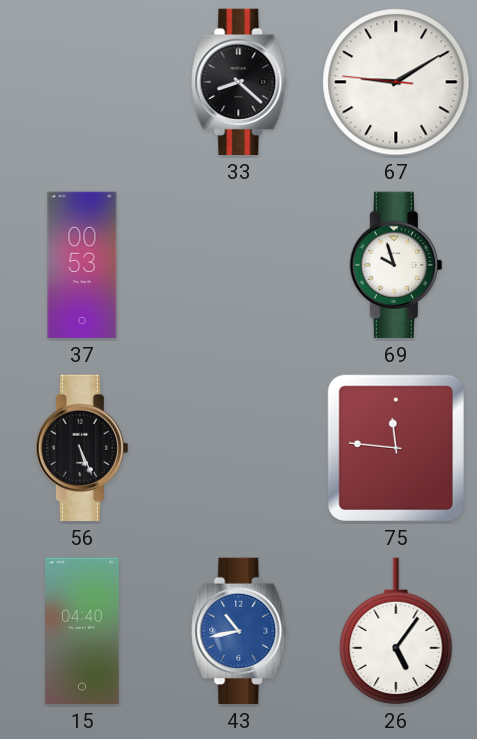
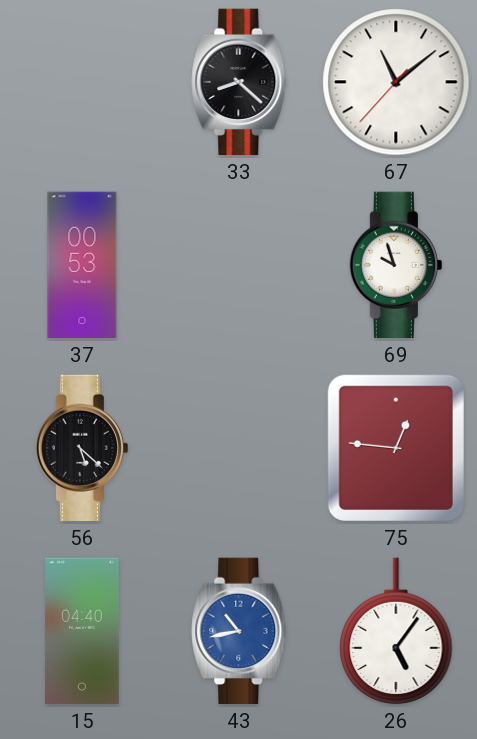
67: 9:09 -> 11:08 (396, 82)
56: 5:26 -> 5:22 (82, 448)
75: 11:46 -> 12:46 (396, 448)
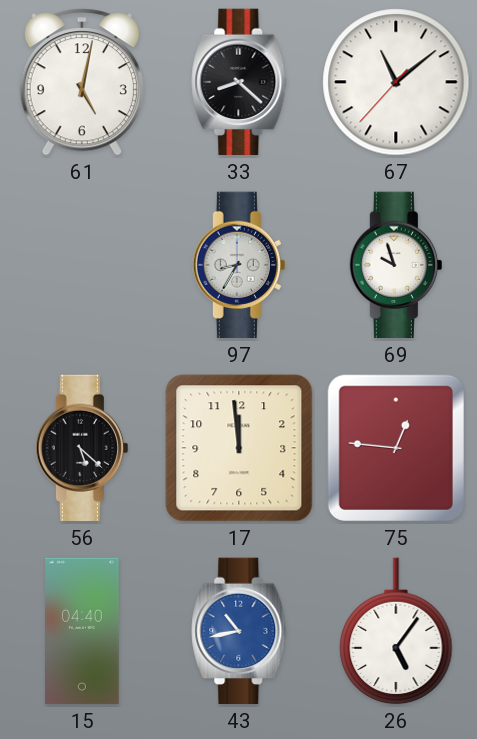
61: none -> 5:02 (82, 82)
37: 00:53 -> none (82, 265)
97: none -> 8:35 (239, 265)
17: none -> 11:59 (239, 448)
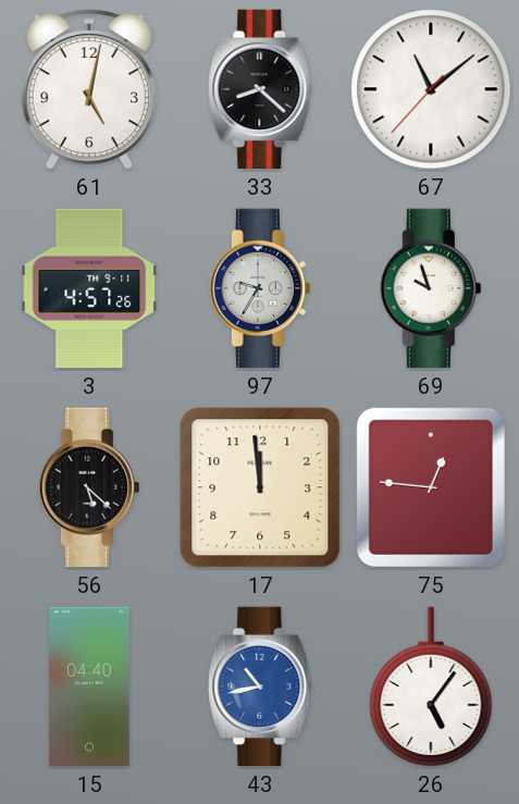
3: none -> 4:57 (89, 288)
97: 8:35 -> 9:35 (260, 288)
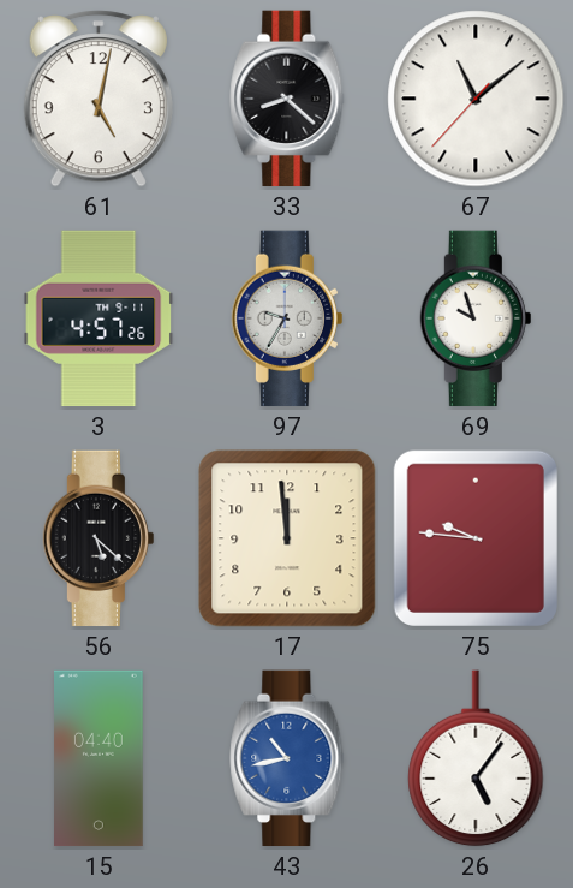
75: 12:46 -> 9:46 (476, 538)
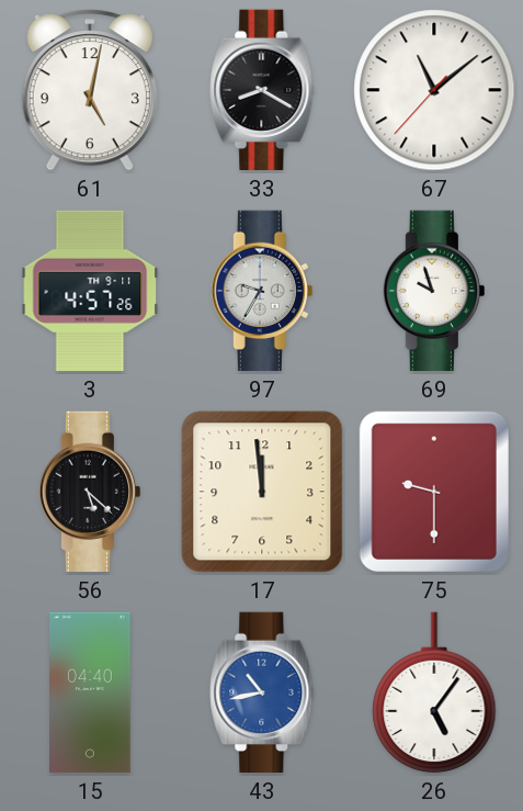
33: 8:22 -> 8:20 (262, 90)
75: 9:46 -> 9:30 (434, 492)
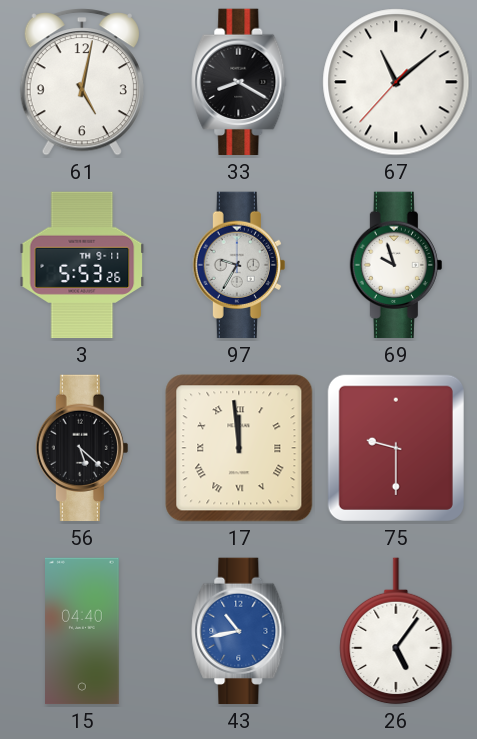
3: 4:57 -> 5:53 (82, 265)
17 numerals: Arabic -> Roman (239, 448)
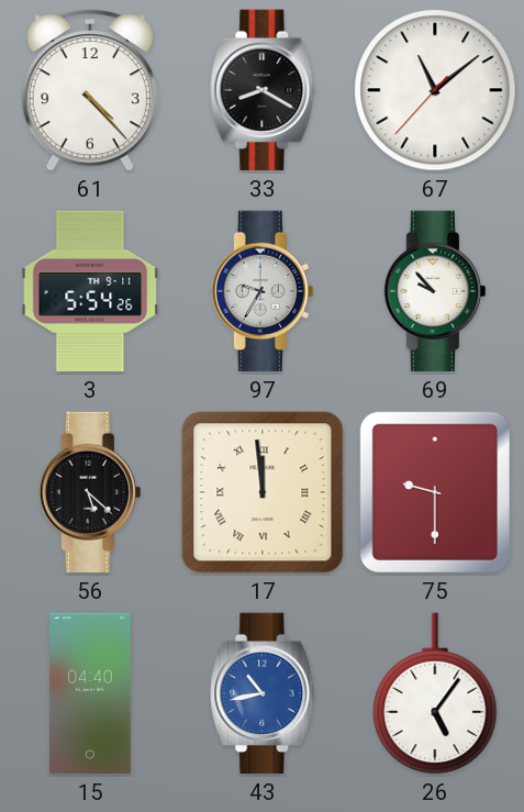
61: 5:02 -> 4:23 (90, 90)
3: 5:53 -> 5:54 (90, 291)
69: 9:57 -> 9:53 (435, 291)
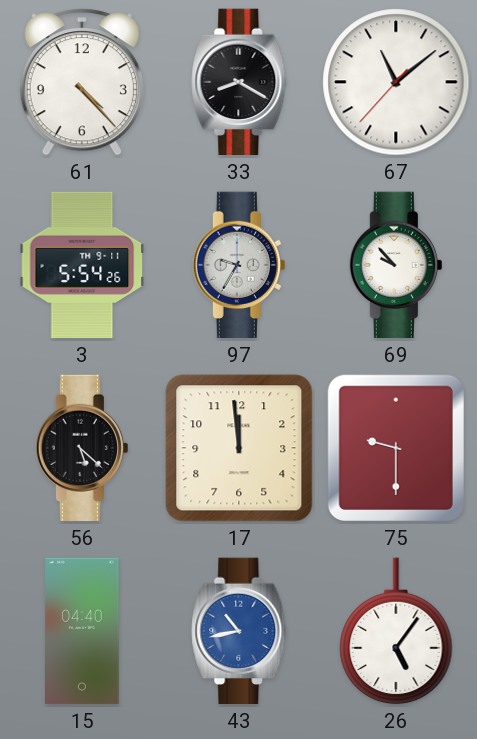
17 numerals: Roman -> Arabic (239, 448)
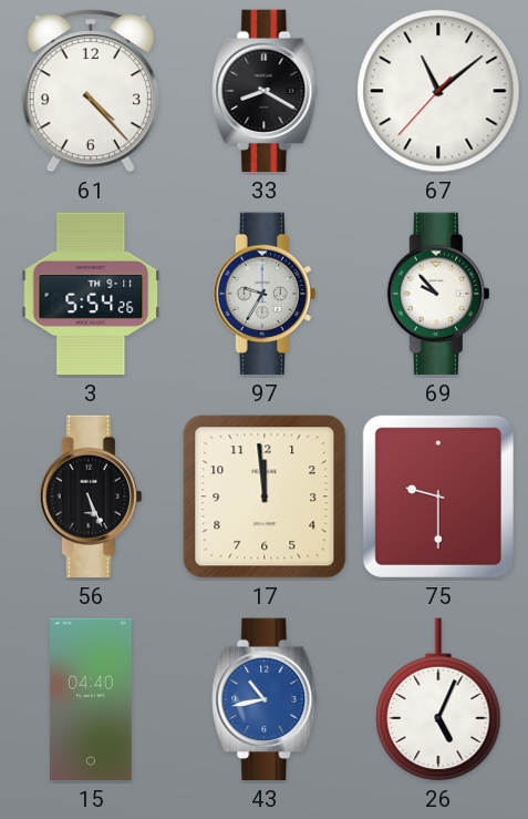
56: 5:22 -> 5:26 (91, 496)
26: 5:06 -> 5:04 (438, 699)
